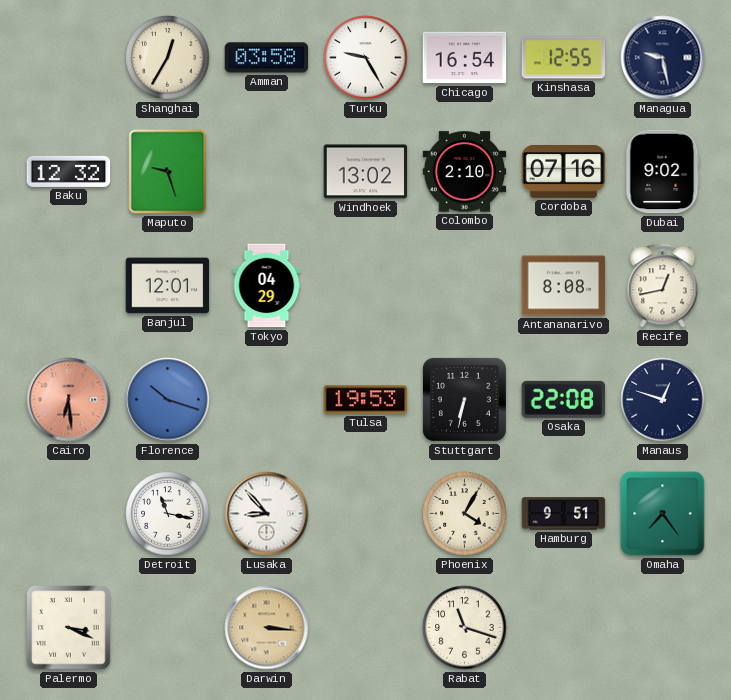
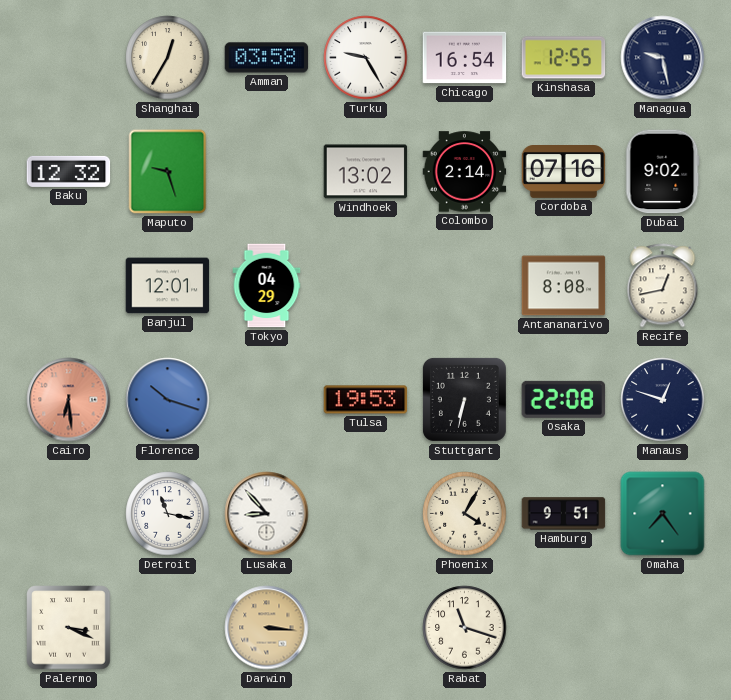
Colombo: 2:10 -> 2:14 (465, 172)
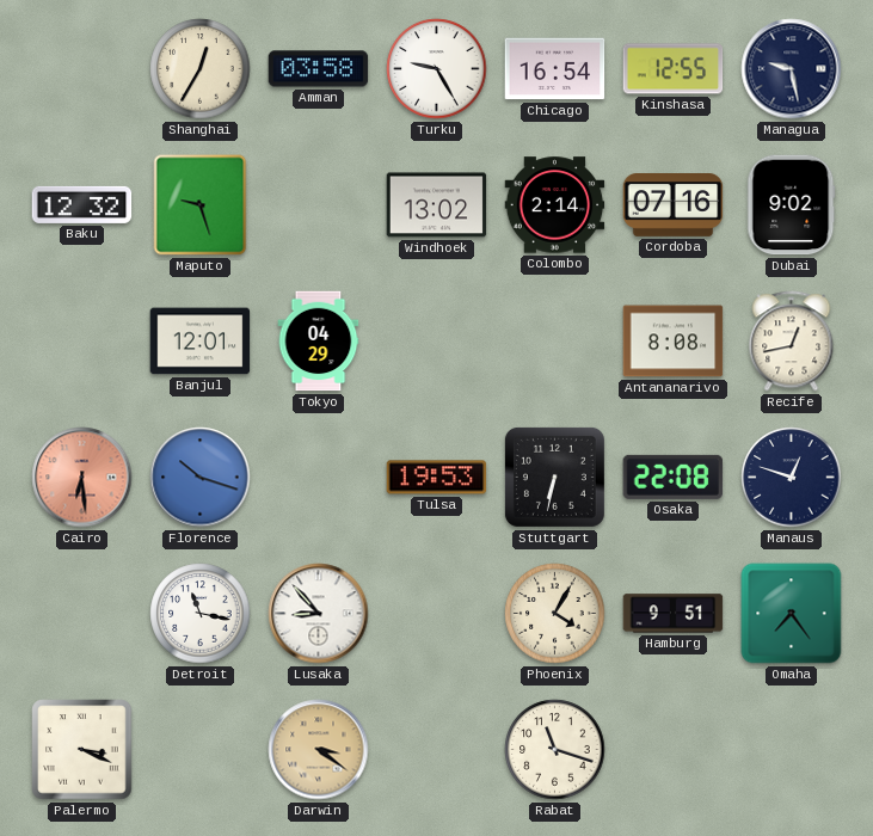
Darwin: 3:16 -> 3:21 (319, 750)
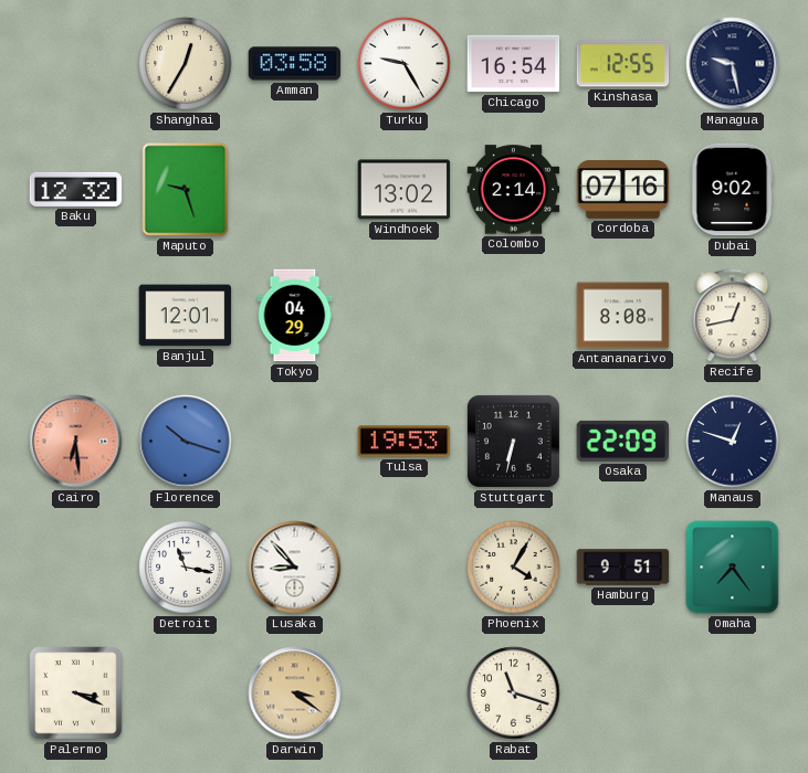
Osaka: 22:08 -> 22:09 (623, 441)
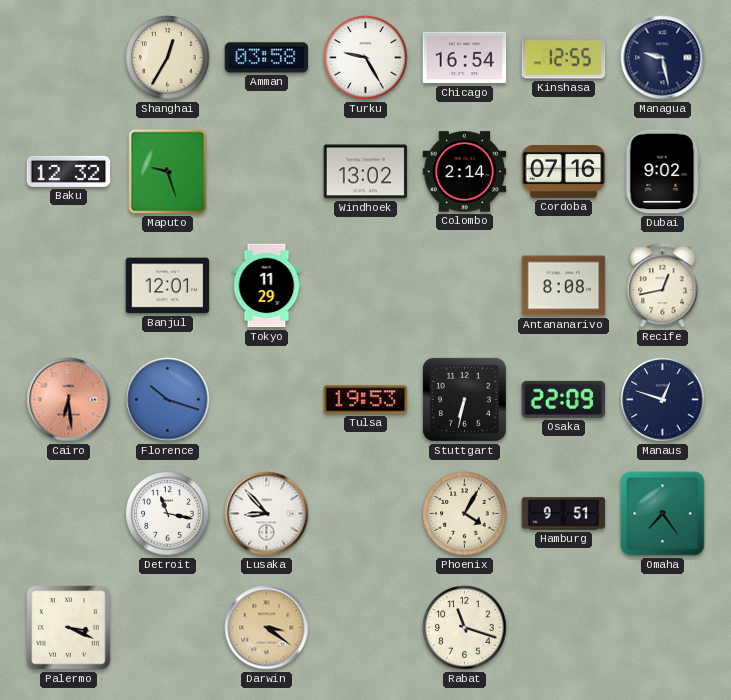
Tokyo: 04:29 -> 11:29 (267, 286)
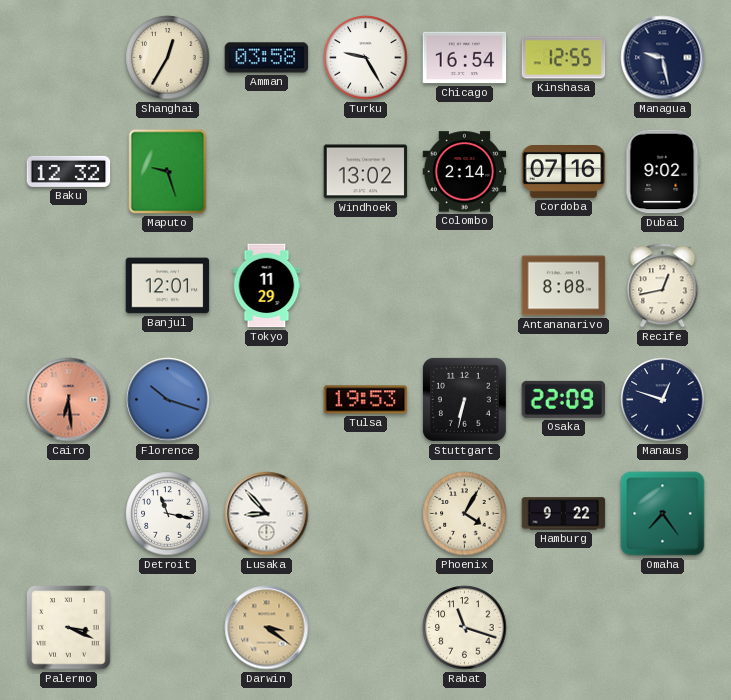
Hamburg: 9:51 -> 9:22 (564, 514)
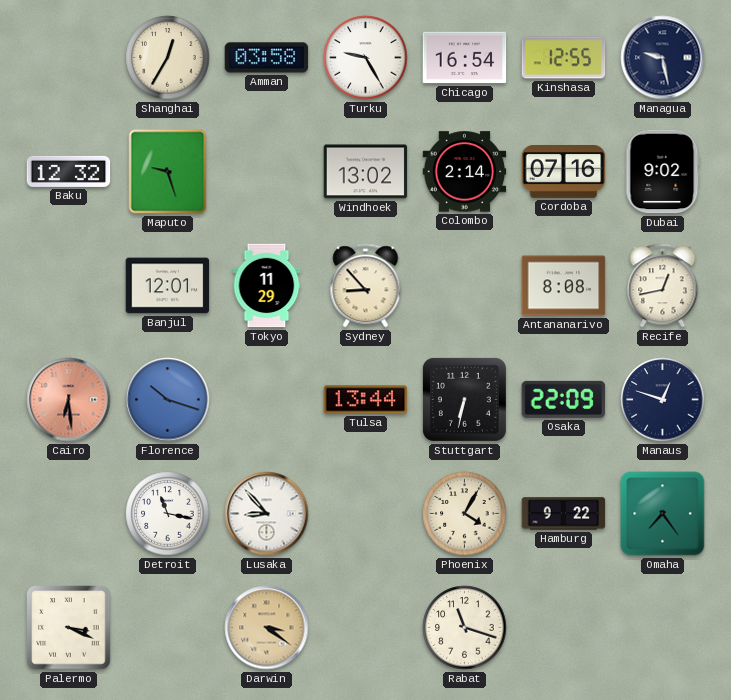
Sydney: none -> 8:53 (366, 286)
Tulsa: 19:53 -> 13:44 (366, 400)
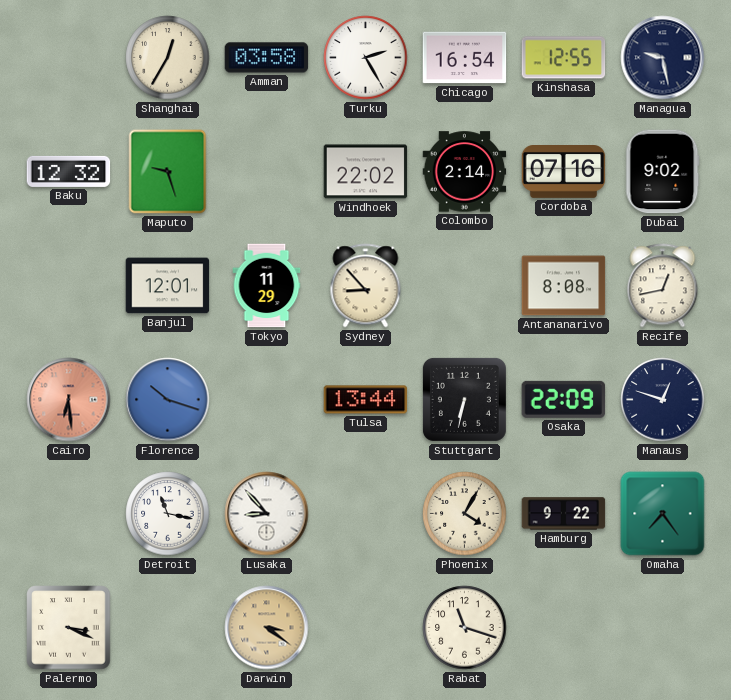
Turku: 9:25 -> 2:25 (366, 58)
Windhoek: 13:02 -> 22:02 (366, 172)
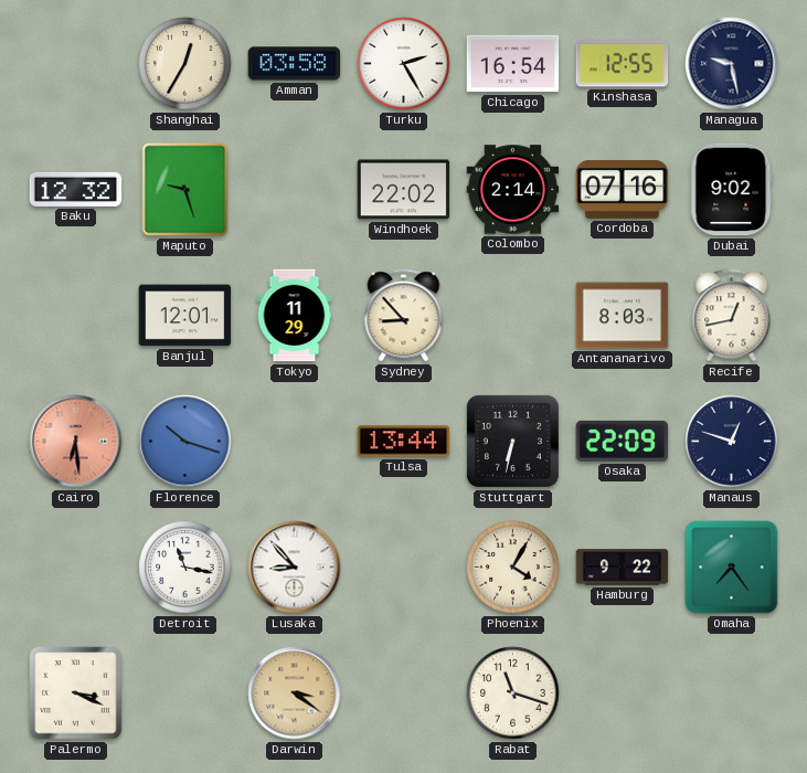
Antananarivo: 8:08 -> 8:03 (623, 316)
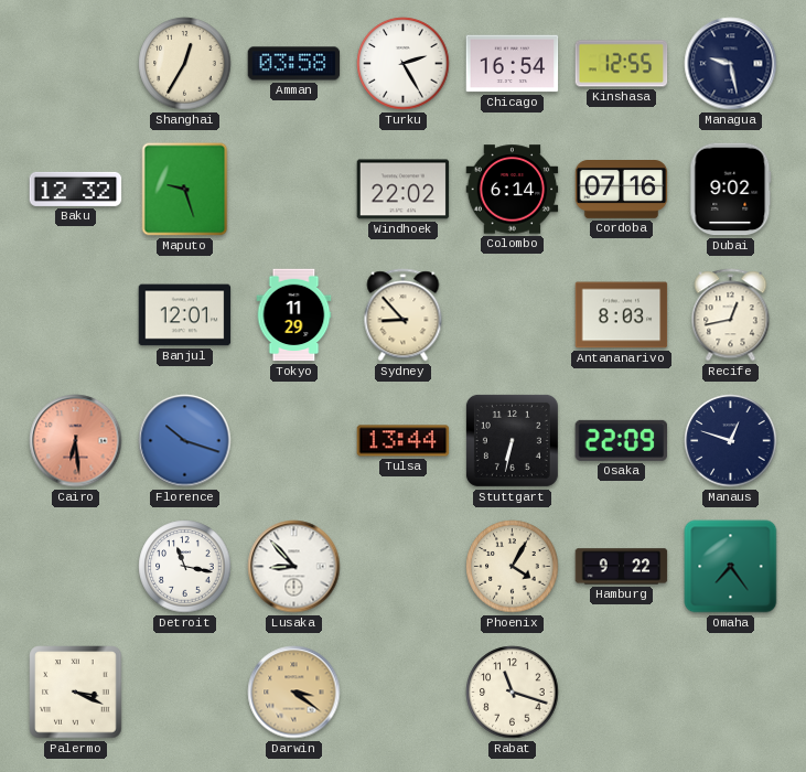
Colombo: 2:14 -> 6:14 (513, 190)
